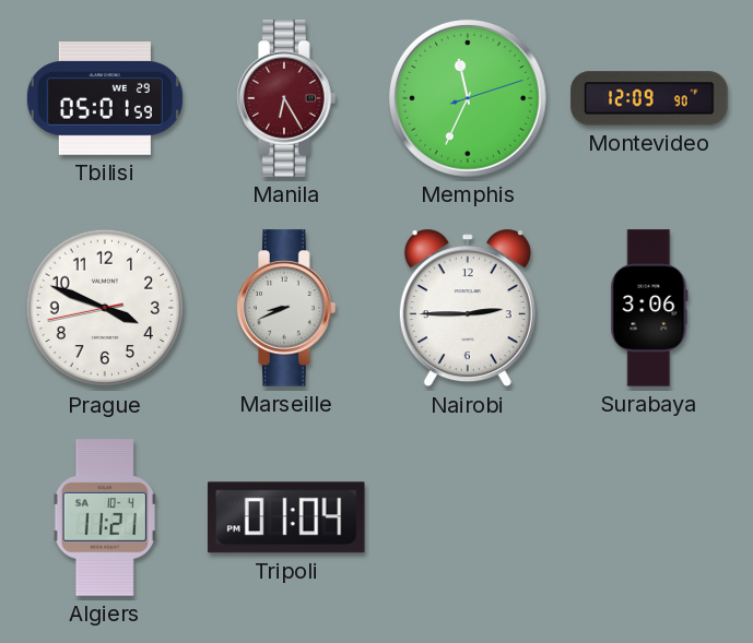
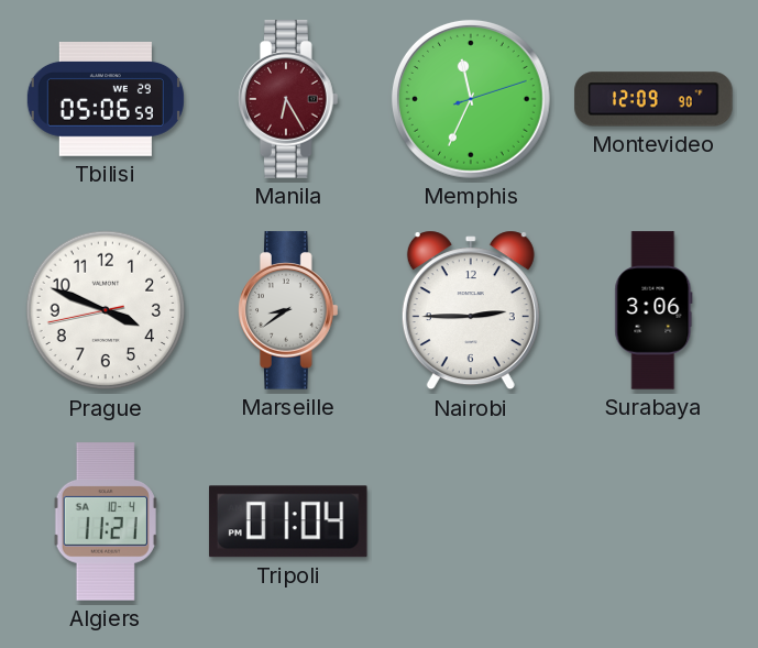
Tbilisi: 05:01 -> 05:06 (106, 100)
Marseille: 8:41 -> 8:39 (288, 310)
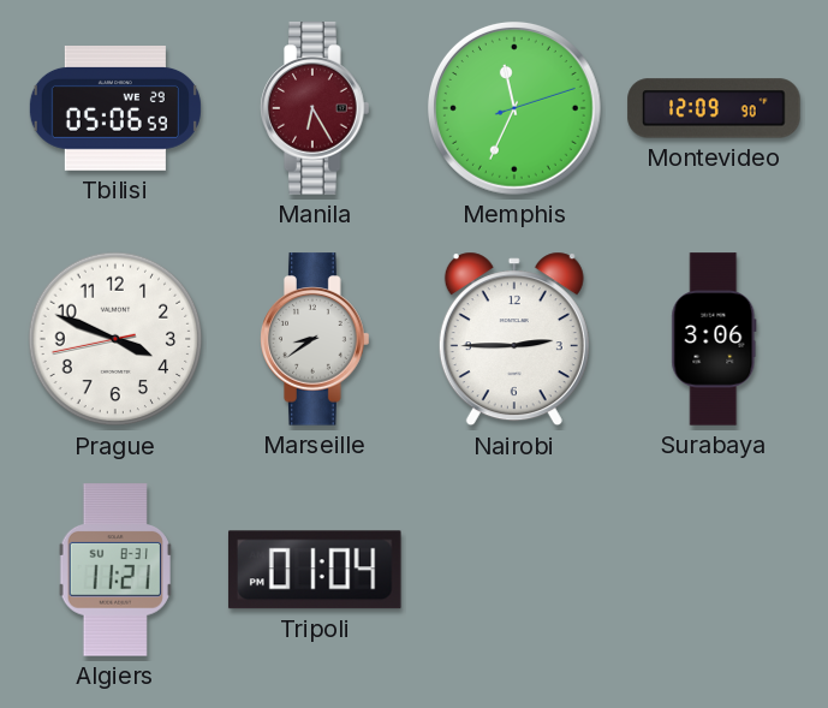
Algiers date: SA 10-4 -> SU 8-31 (115, 570)
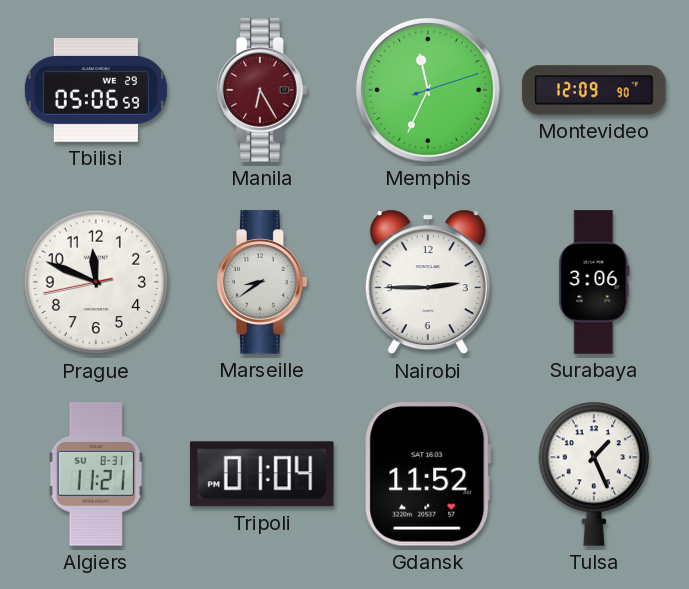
Prague: 3:48 -> 11:48 (96, 282)
Gdansk: none -> 11:52 (428, 475)
Tulsa: none -> 1:26 (594, 474)
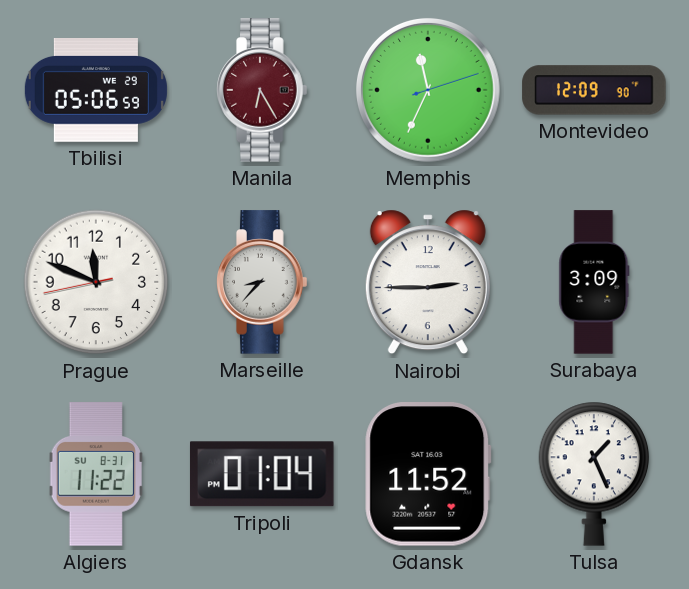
Marseille: 8:39 -> 8:37 (262, 282)
Surabaya: 3:06 -> 3:09 (594, 282)
Algiers: 11:21 -> 11:22 (96, 474)
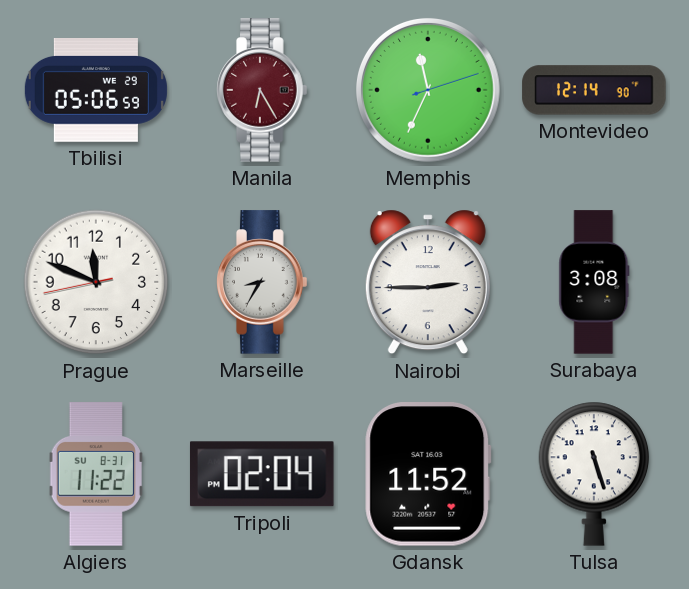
Montevideo: 12:09 -> 12:14 (594, 90)
Marseille: 8:37 -> 8:35 (262, 282)
Surabaya: 3:09 -> 3:08 (594, 282)
Tripoli: 01:04 -> 02:04 (262, 474)
Tulsa: 1:26 -> 5:27 (594, 474)
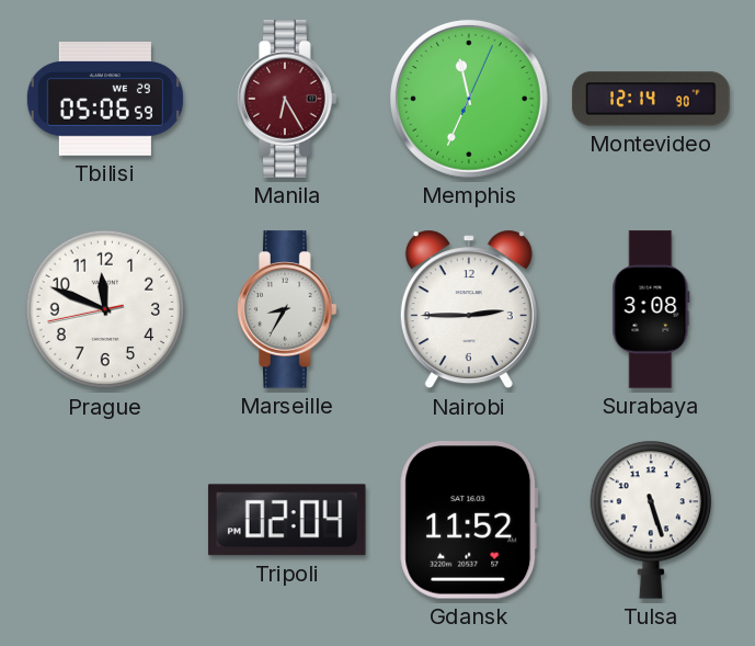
Memphis: 11:34:12 -> 11:34:04 (469, 99)
Algiers: 11:22 -> none (96, 474)
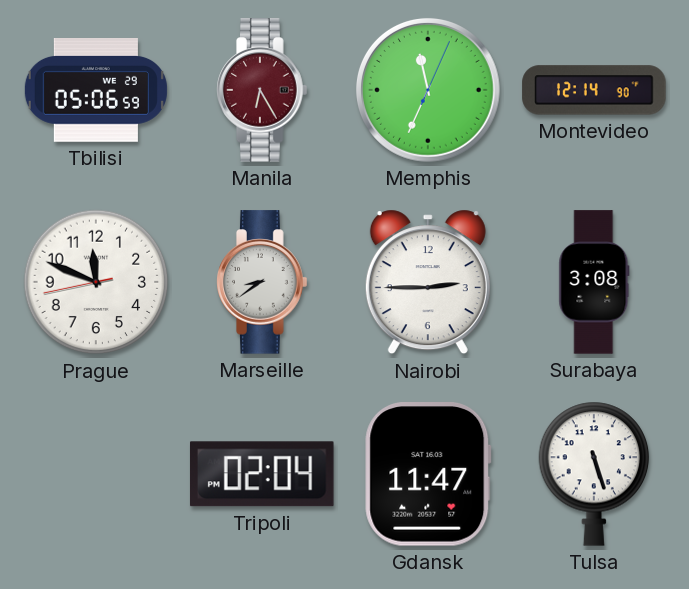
Marseille: 8:35 -> 8:39 (262, 282)
Gdansk: 11:52 -> 11:47 (428, 475)
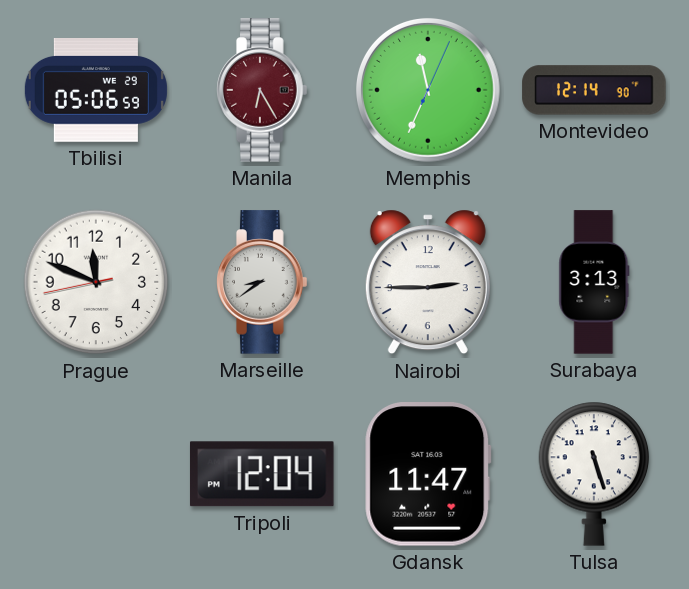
Surabaya: 3:08 -> 3:13 (594, 282)
Tripoli: 02:04 -> 12:04 (262, 474)
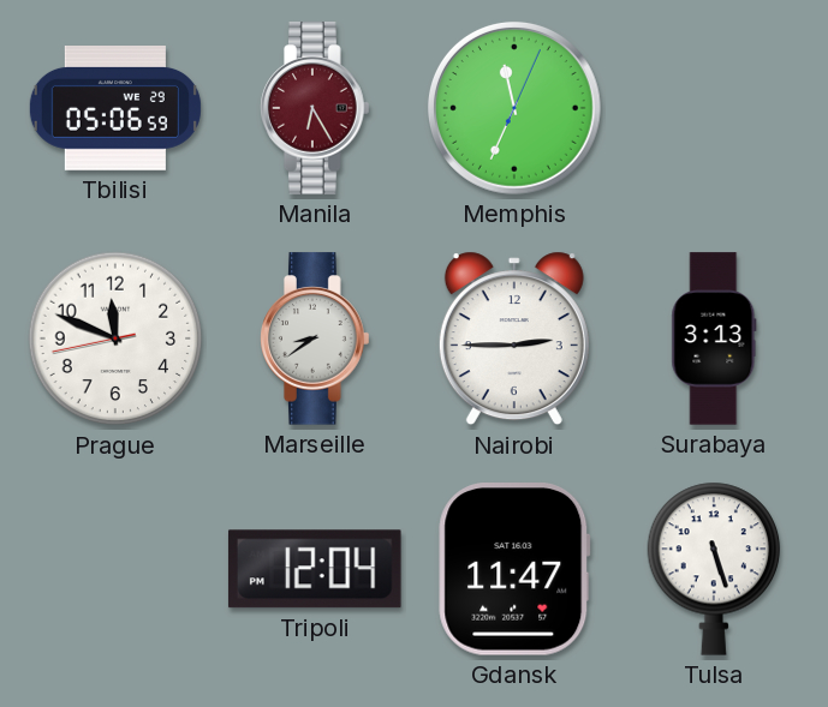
Montevideo: 12:14 -> none (594, 90)
